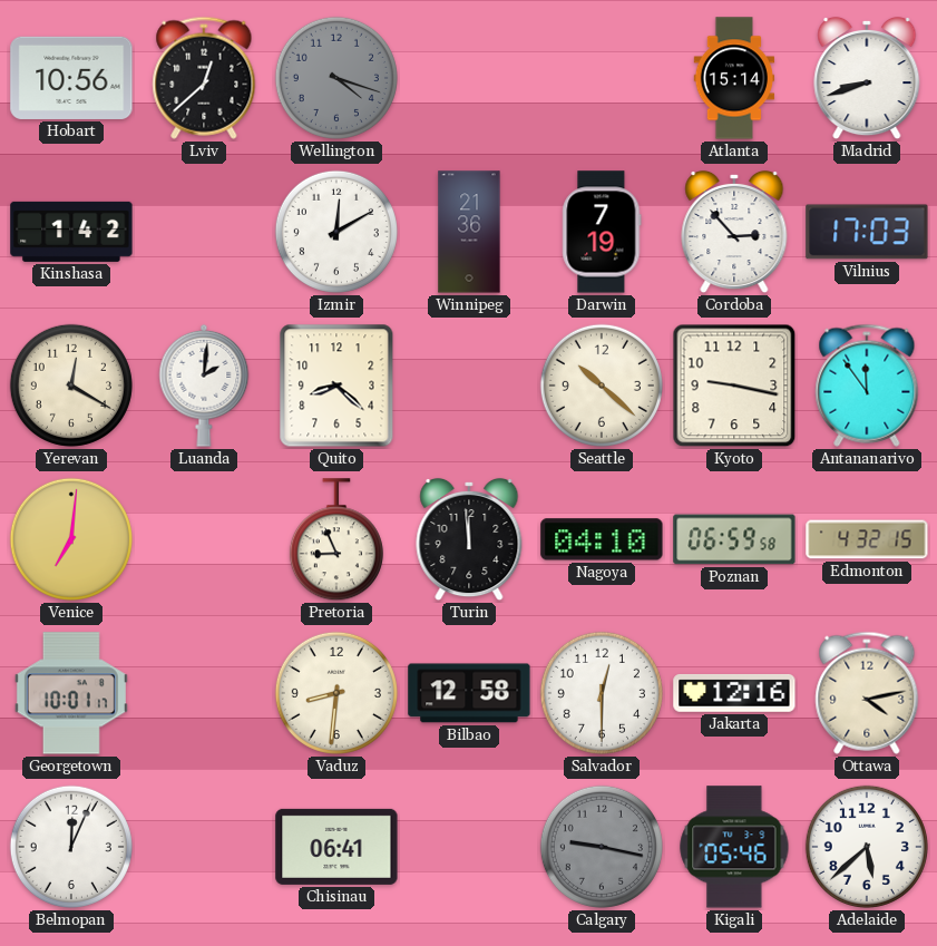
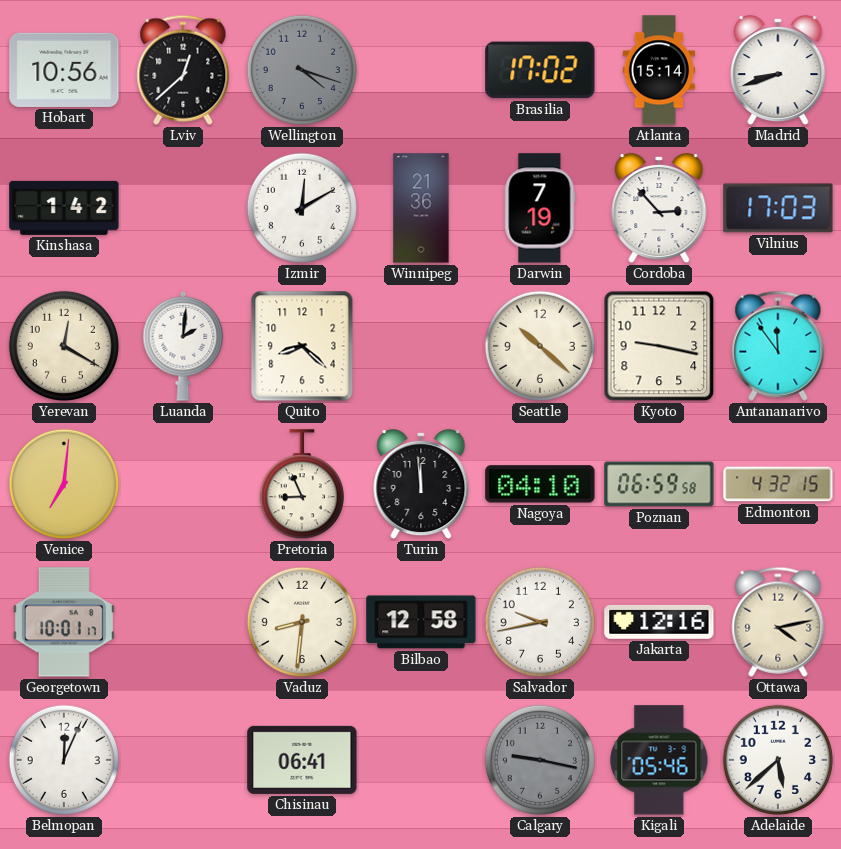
Brasilia: none -> 17:02 (540, 70)
Salvador: 12:30 -> 9:43 (540, 622)
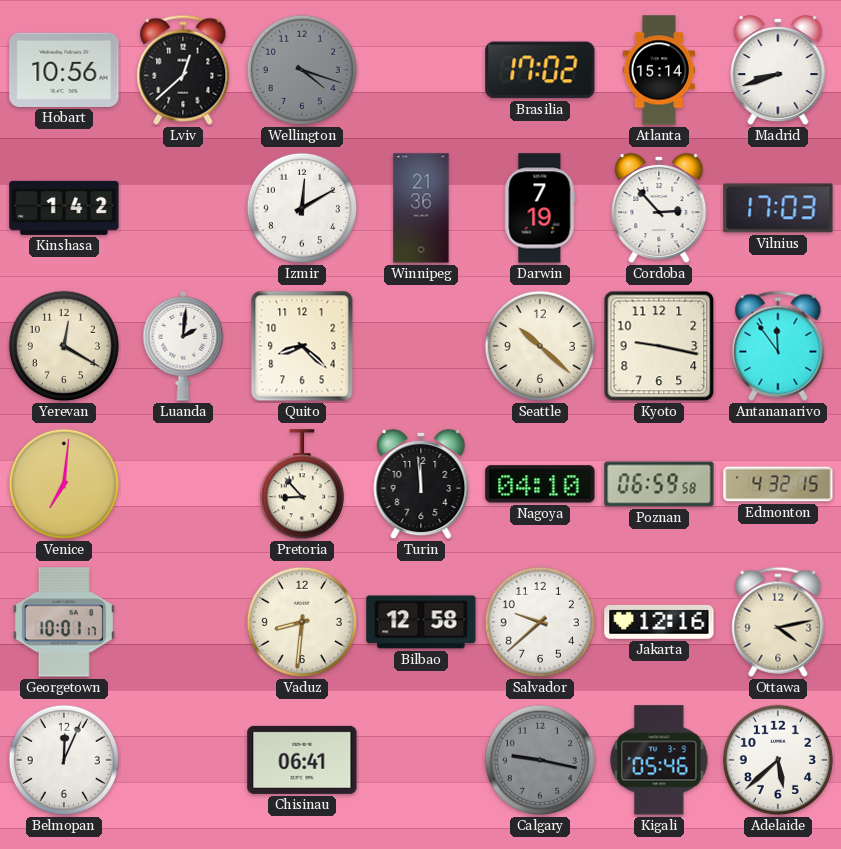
Pretoria: 8:56 -> 8:53 (302, 485)
Salvador: 9:43 -> 9:38 (540, 622)
